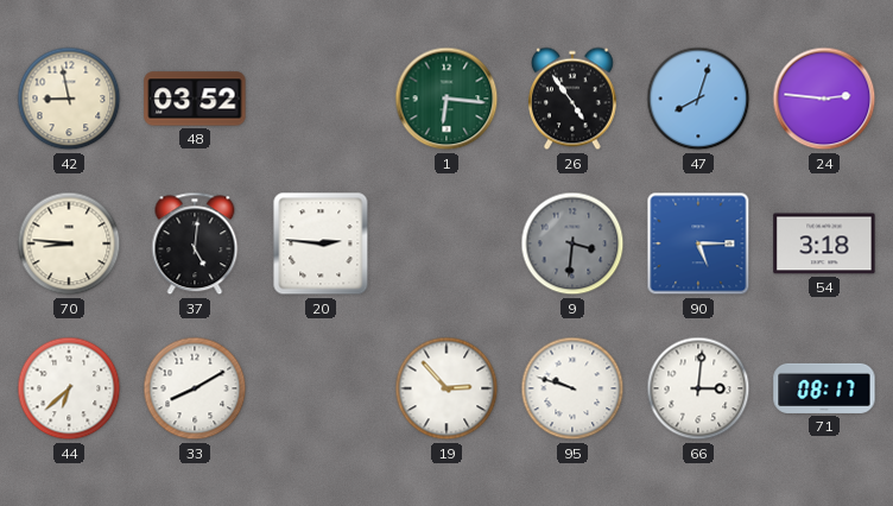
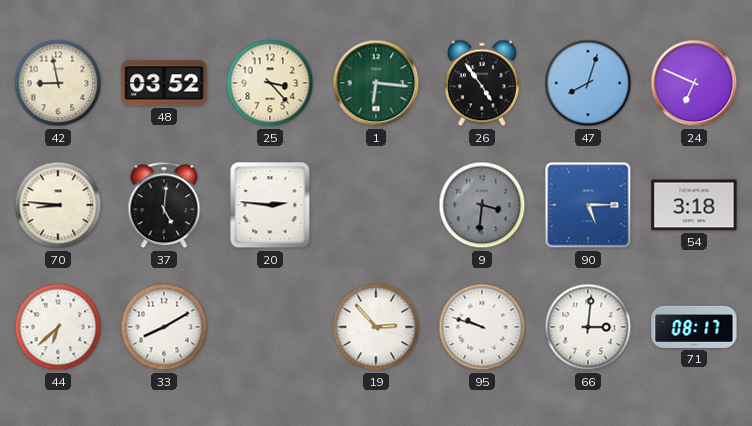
25: none -> 3:23 (270, 83)
24: 2:46 -> 6:49 (694, 83)
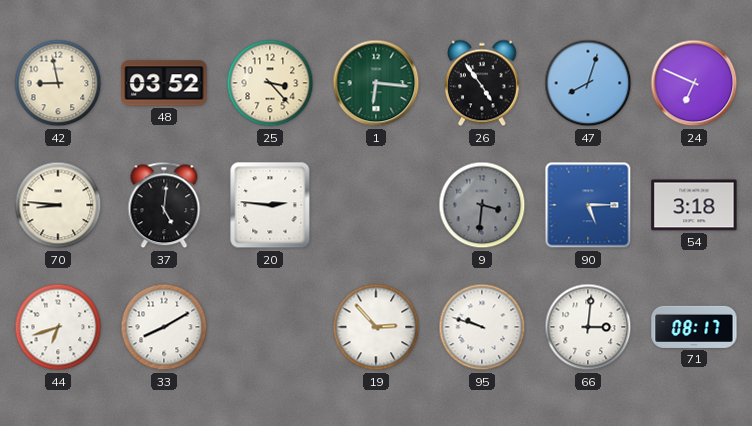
44: 6:38 -> 6:42 (58, 327)
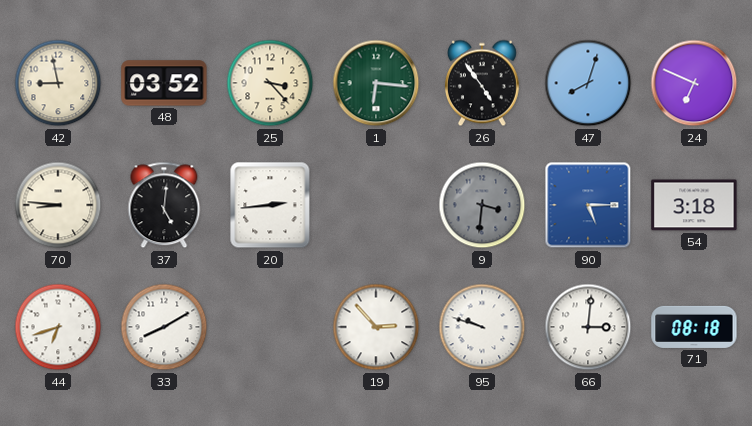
20: 2:46 -> 2:44 (270, 205)
71: 08:17 -> 08:18 (694, 327)
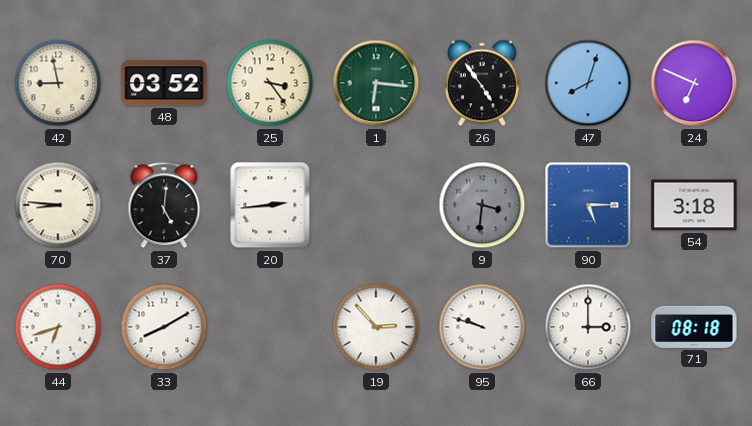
25: 3:23 -> 3:24 (270, 83)
66: 3:01 -> 3:00 (588, 327)
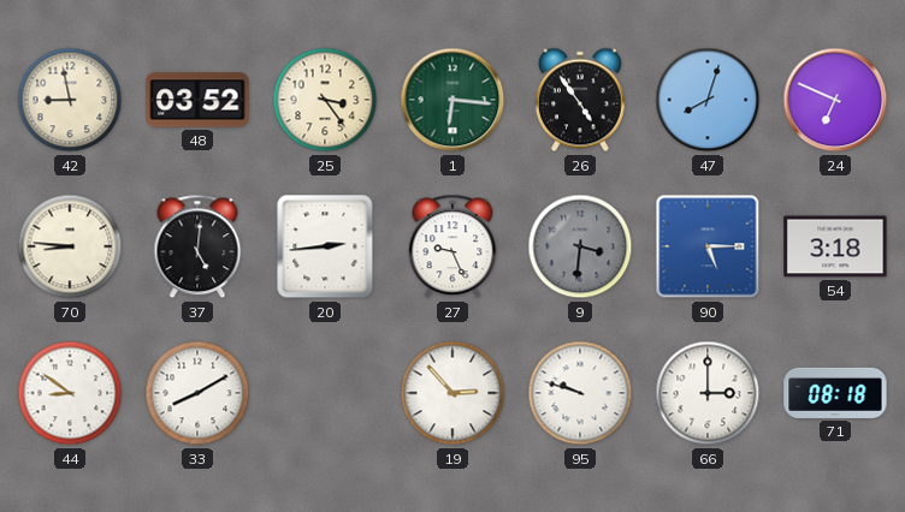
27: none -> 9:26 (452, 246)
44: 6:42 -> 8:51 (70, 393)
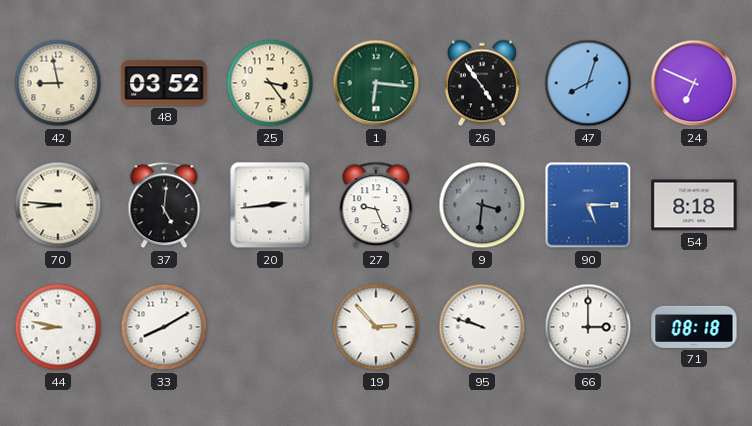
54: 3:18 -> 8:18 (694, 205)
44: 8:51 -> 8:47 (58, 327)
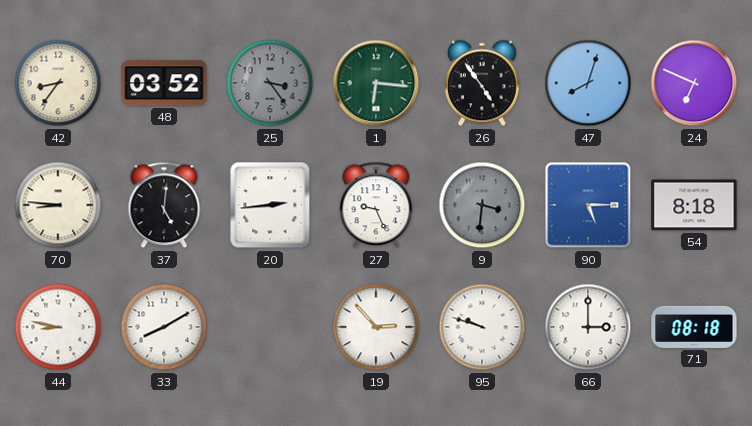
42: 8:58 -> 8:36 (58, 83)
25 dial: cream -> grey (270, 83)
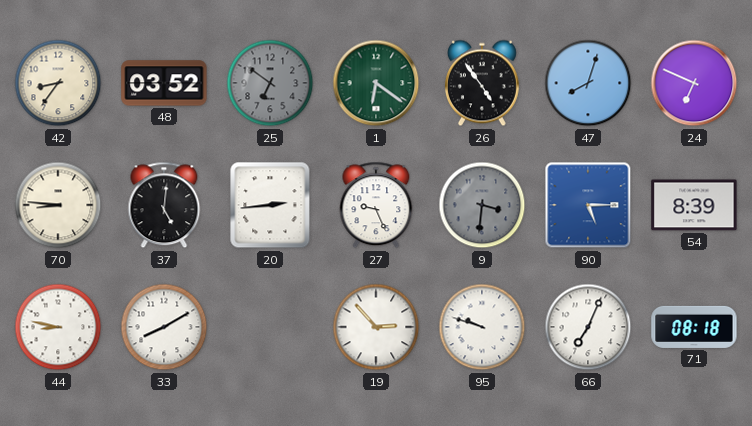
25: 3:24 -> 6:51 (270, 83)
1: 6:16 -> 6:21 (376, 83)
54: 8:18 -> 8:39 (694, 205)
66: 3:00 -> 7:04 (588, 327)
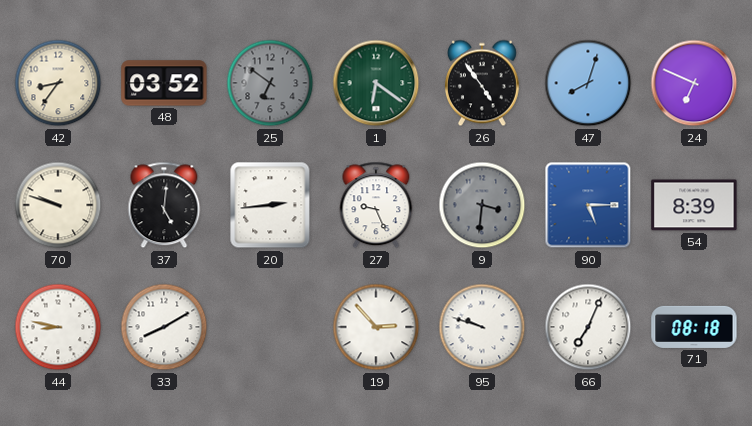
70: 8:46 -> 9:48 (58, 205)
